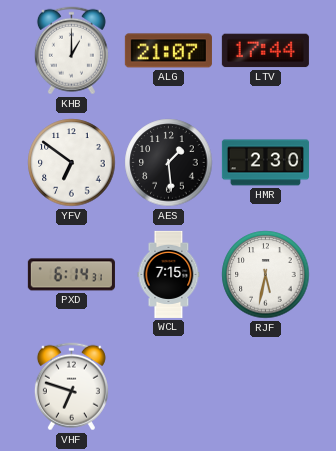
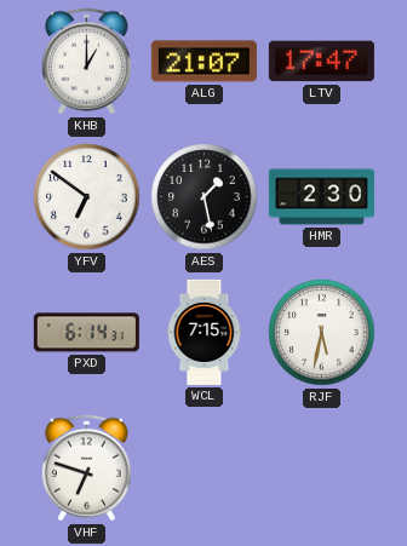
LTV: 17:44 -> 17:47 (321, 62)
AES: 1:29 -> 1:28 (205, 197)
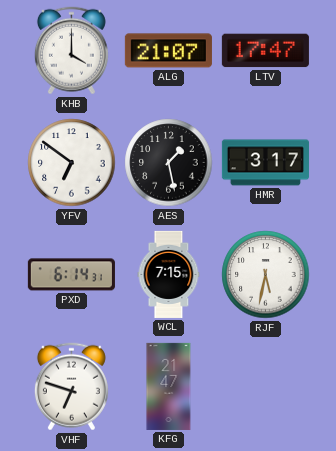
KHB: 1:00 -> 4:00 (71, 51)
HMR: 2:30 -> 3:17 (265, 163)
KFG: none -> 21:47 (169, 386)
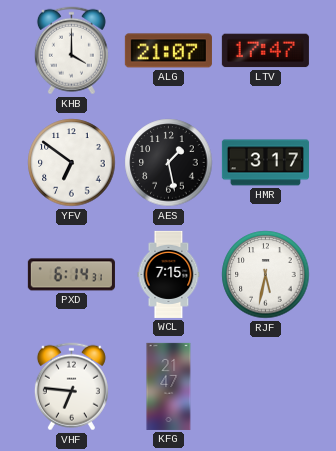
VHF: 6:48 -> 6:46 (71, 387)
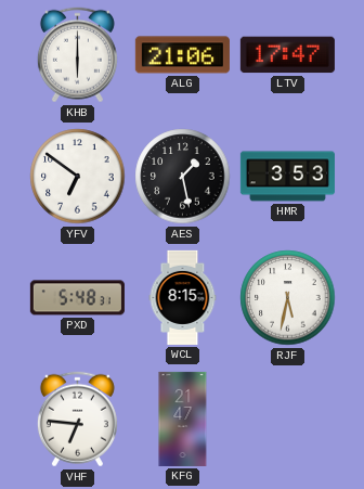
KHB: 4:00 -> 6:00 (77, 55)
ALG: 21:07 -> 21:06 (182, 55)
HMR: 3:17 -> 3:53 (287, 177)
PXD: 6:14 -> 5:48 (77, 298)
WCL: 7:15 -> 8:15 (183, 297)
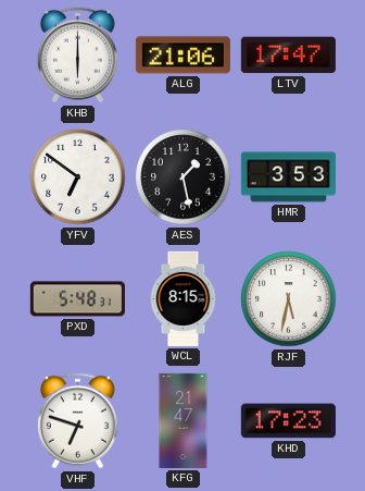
VHF: 6:46 -> 6:48 (77, 421)
KHD: none -> 17:23 (288, 421)
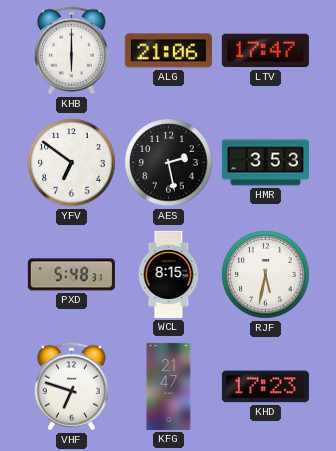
AES: 1:28 -> 2:28 (169, 163)
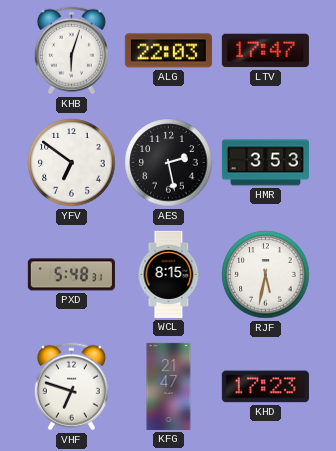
KHB: 6:00 -> 6:03 (71, 51)
ALG: 21:06 -> 22:03 (168, 51)
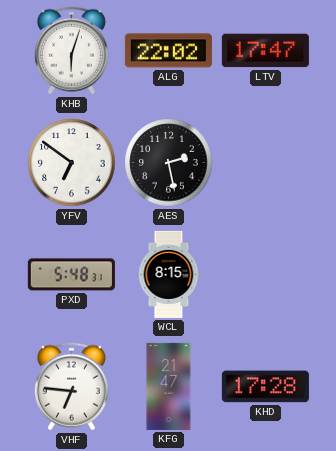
ALG: 22:03 -> 22:02 (168, 51)
HMR: 3:53 -> none (265, 163)
RJF: 5:32 -> none (266, 275)
VHF: 6:48 -> 6:46 (71, 387)
KHD: 17:23 -> 17:28 (265, 387)
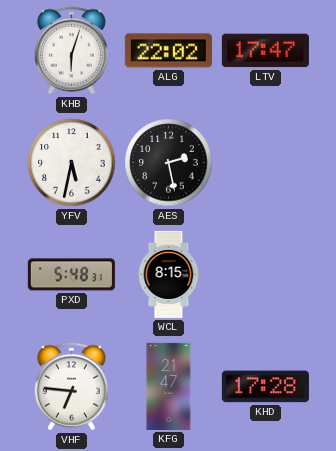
YFV: 6:51 -> 5:32 (72, 163)
